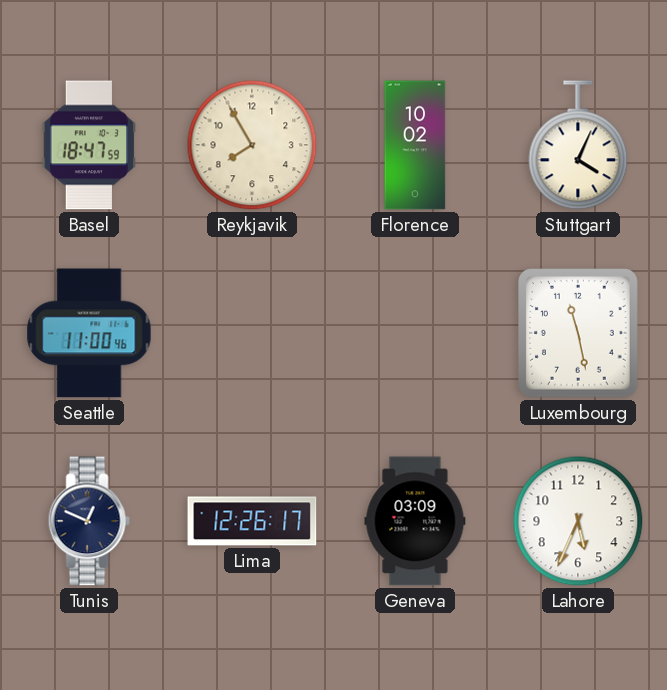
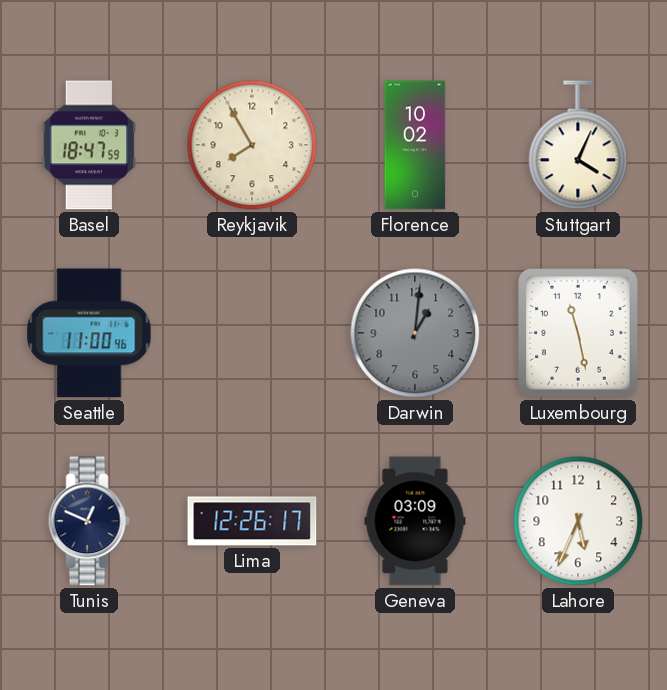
Darwin: none -> 1:01 (415, 333)
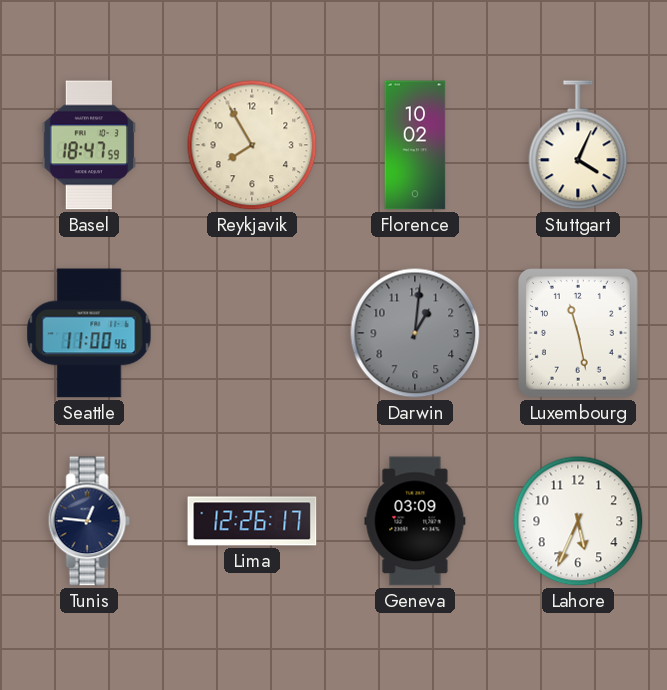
Tunis: 12:49 -> 12:46 (89, 521)
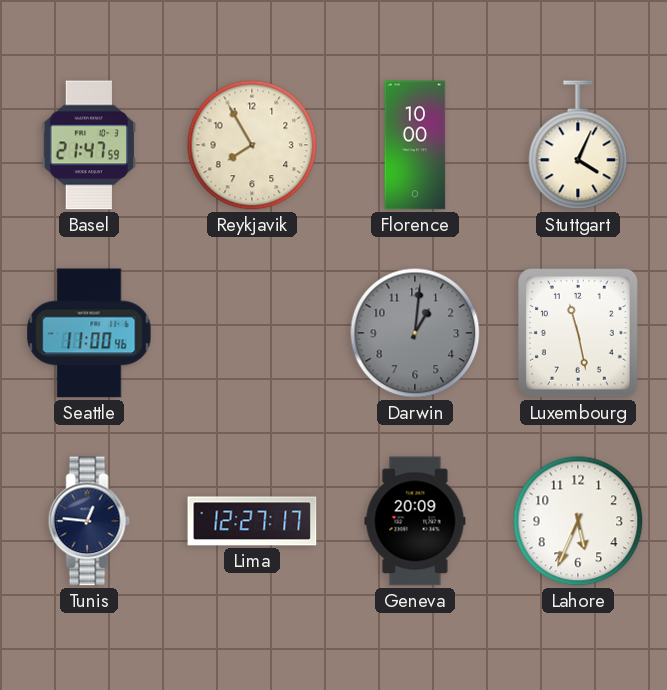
Basel: 18:47 -> 21:47 (89, 145)
Florence: 10:02 -> 10:00 (415, 145)
Lima: 12:26 -> 12:27 (252, 521)
Geneva: 03:09 -> 20:09 (415, 521)
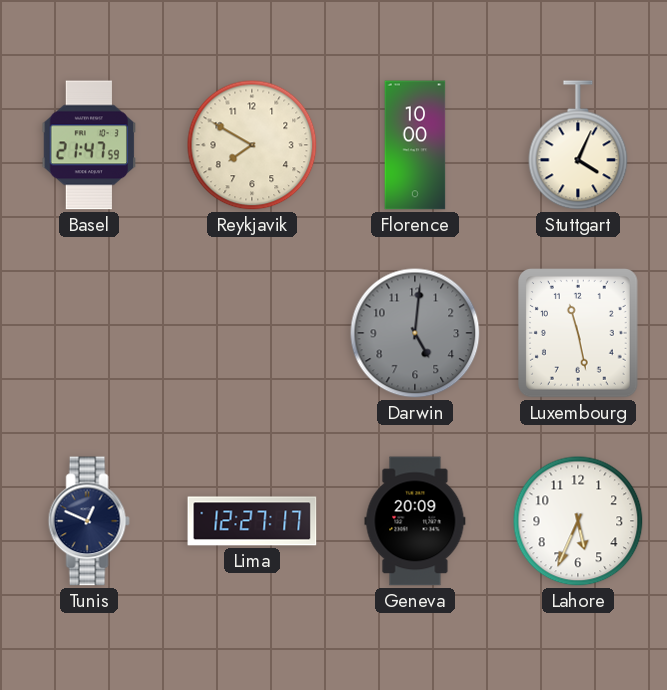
Reykjavik: 7:55 -> 7:50 (252, 145)
Seattle: 11:00 -> none (89, 333)
Darwin: 1:01 -> 5:01 (415, 333)
Tunis: 12:46 -> 12:49 (89, 521)
